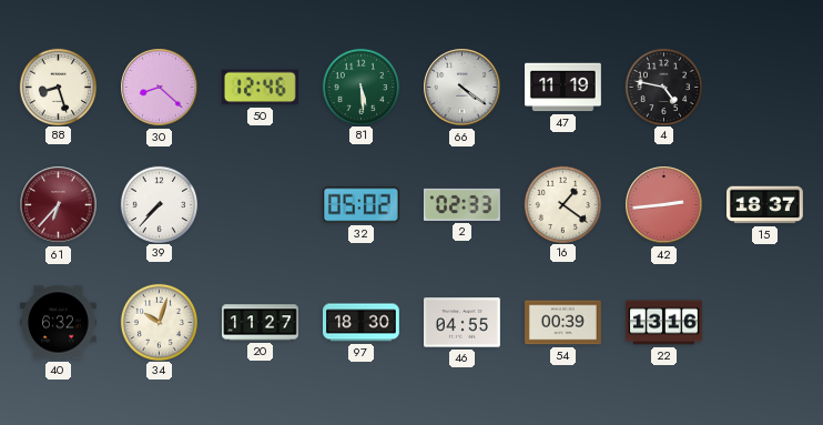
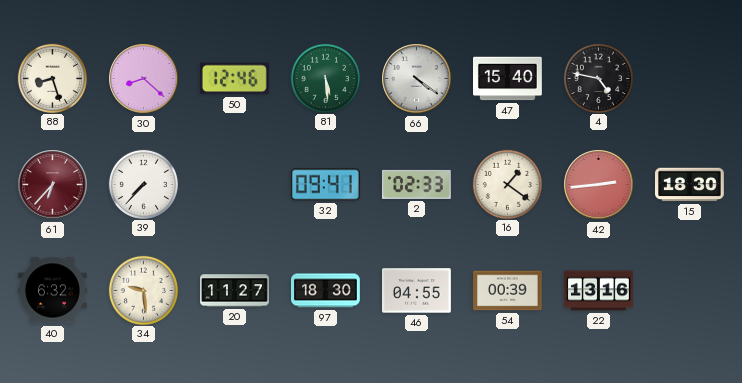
47: 11:19 -> 15:40 (508, 79)
32: 05:02 -> 09:41 (325, 185)
15: 18:37 -> 18:30 (690, 185)
34: 10:03 -> 9:29 (143, 290)
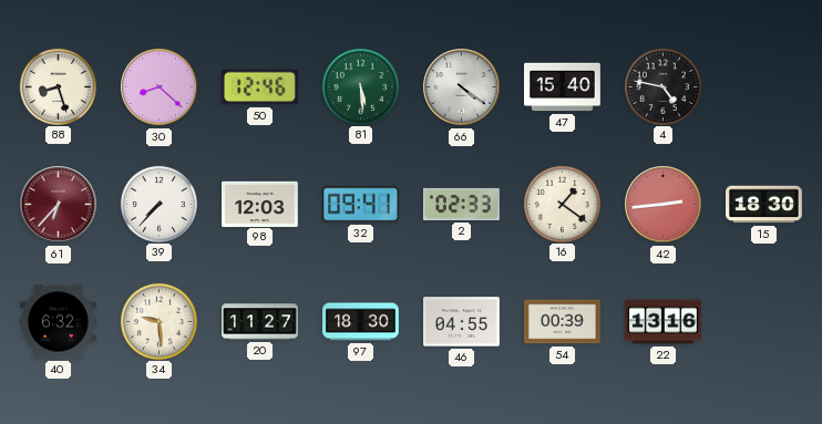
98: none -> 12:03 (260, 204)
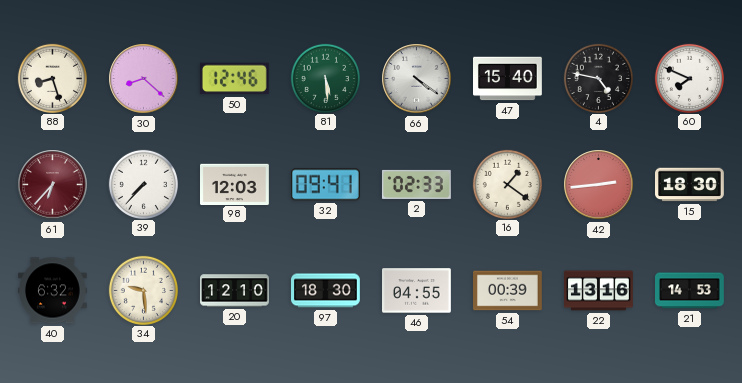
60: none -> 7:49 (689, 78)
20: 11:27 -> 12:10 (235, 291)
21: none -> 14:53 (690, 291)
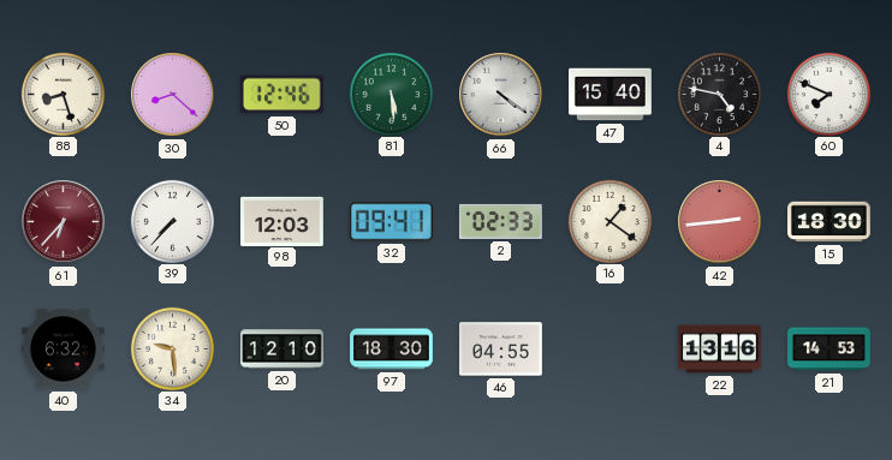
54: 00:39 -> none (508, 291)
